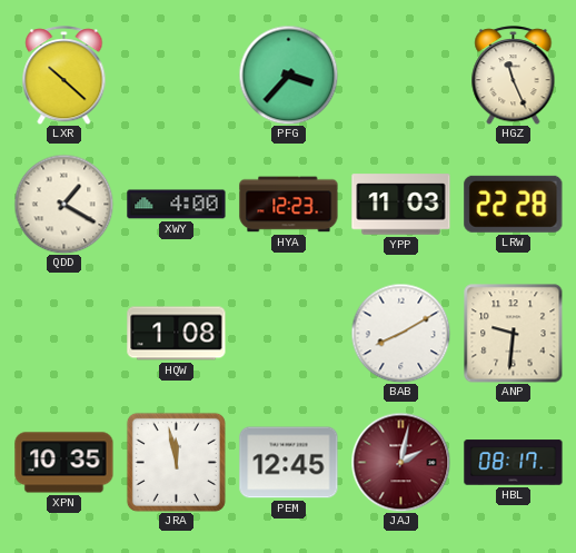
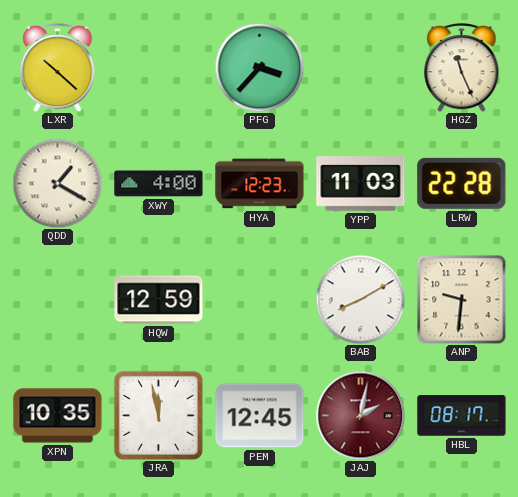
HQW: 1:08 -> 12:59 (159, 300)
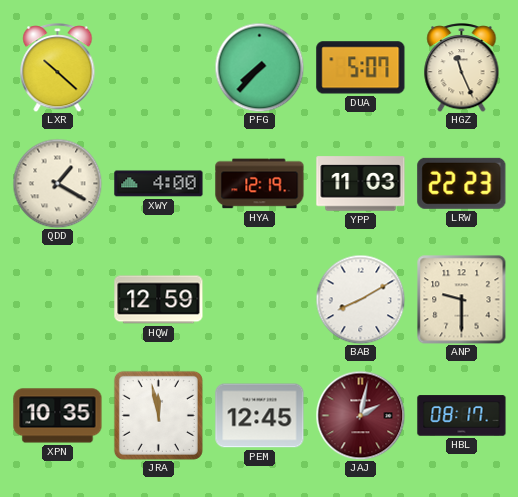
PFG: 3:37 -> 7:37 (259, 67)
DUA: none -> 5:07 (361, 68)
HYA: 12:23 -> 12:19 (260, 184)
LRW: 22:28 -> 22:23 (462, 183)
ANP: 9:31 -> 9:30 (461, 299)
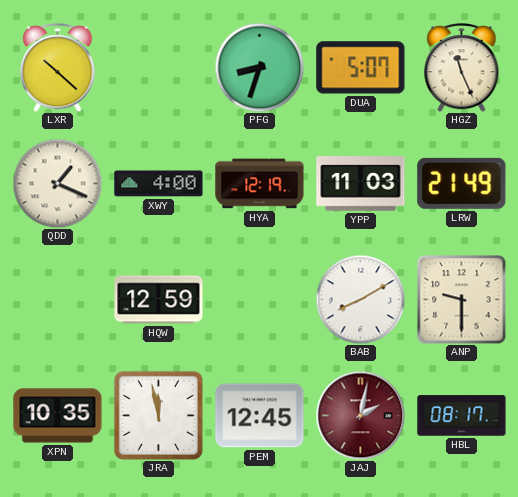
PFG: 7:37 -> 8:33 (259, 67)
QDD: 1:20 -> 1:19 (57, 183)
LRW: 22:23 -> 21:49 (462, 183)
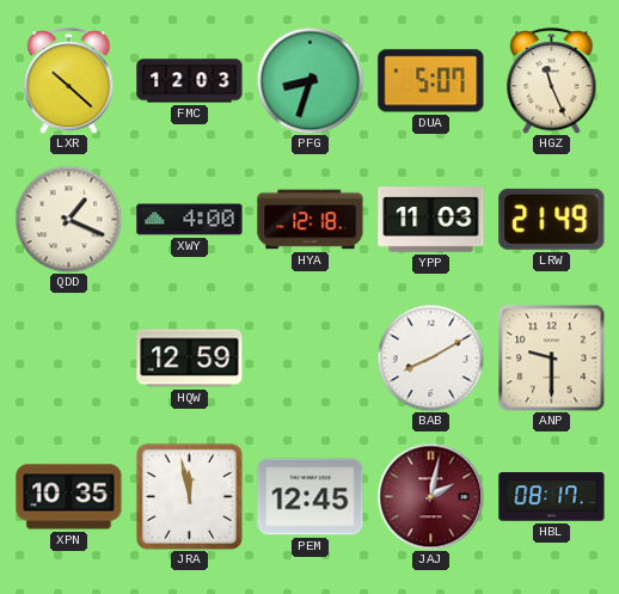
FMC: none -> 12:03 (190, 81)
HYA: 12:19 -> 12:18 (311, 220)
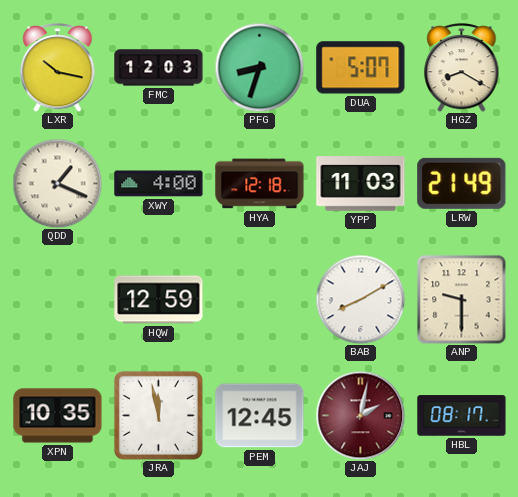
LXR: 10:22 -> 10:17 (58, 68)
HGZ: 11:26 -> 8:20 (462, 68)
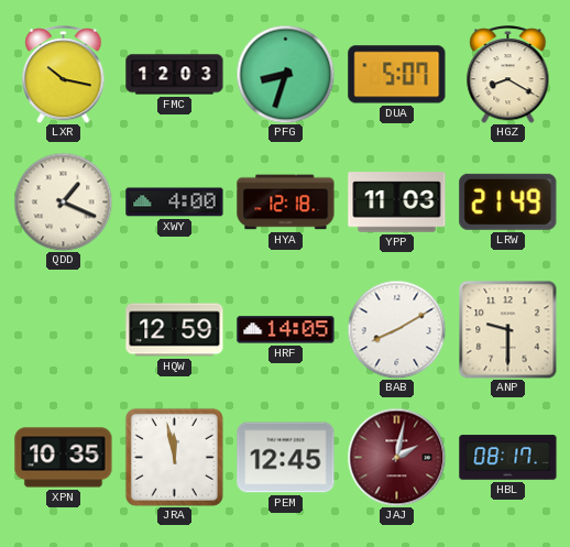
HRF: none -> 14:05 (286, 330)
